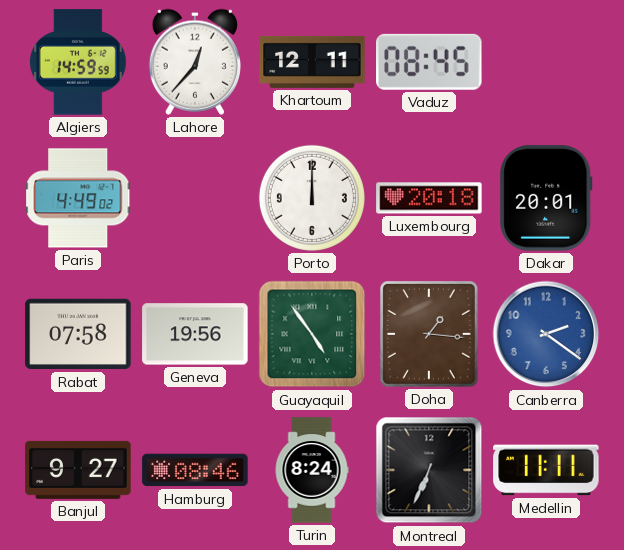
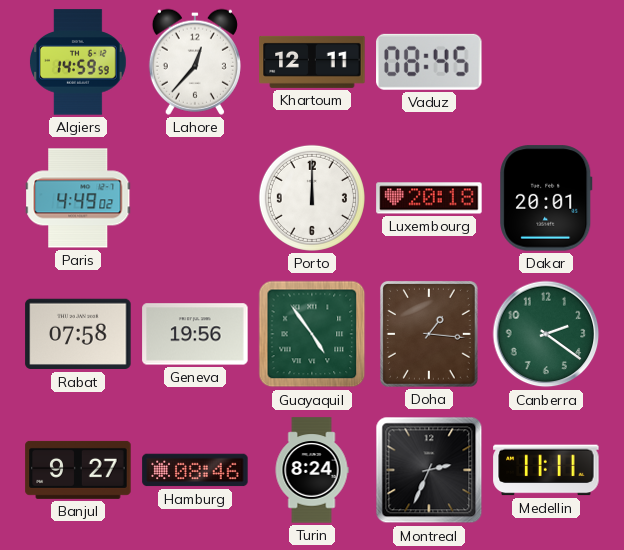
Canberra dial: blue -> green (546, 334)
Montreal: 6:34 -> 2:34 (429, 470)
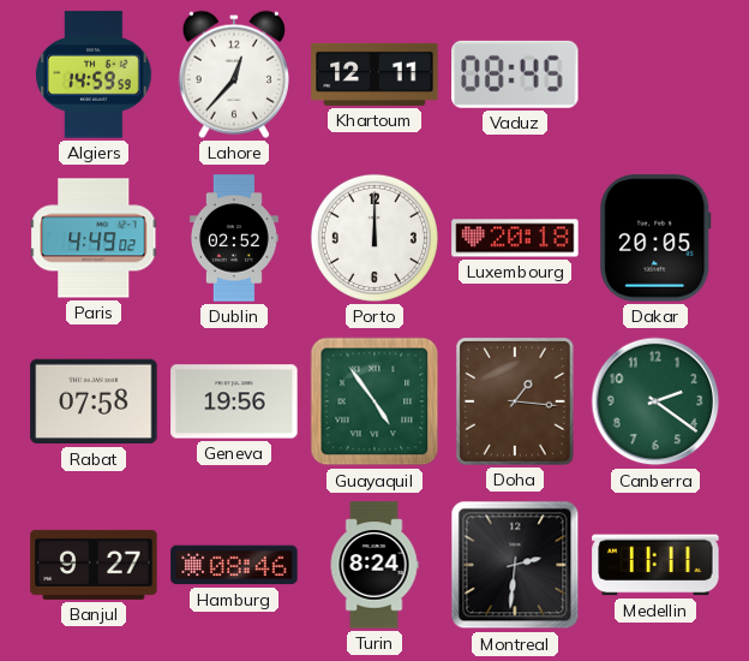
Dublin: none -> 02:52 (234, 238)
Dakar: 20:01 -> 20:05 (655, 238)
Montreal: 2:34 -> 2:31 (515, 565)
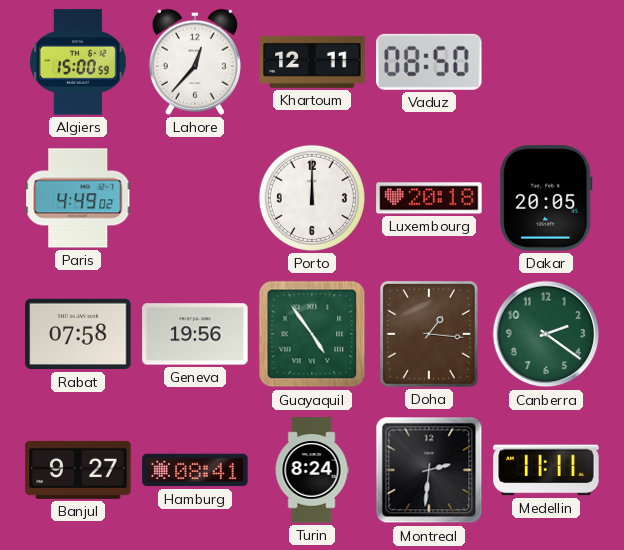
Algiers: 14:59 -> 15:00 (78, 62)
Vaduz: 08:45 -> 08:50 (429, 62)
Dublin: 02:52 -> none (234, 238)
Hamburg: 08:46 -> 08:41 (195, 470)
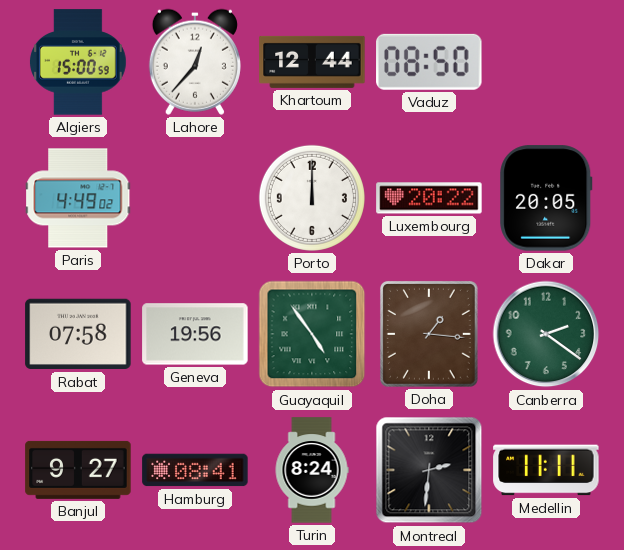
Khartoum: 12:11 -> 12:44 (312, 62)
Luxembourg: 20:18 -> 20:22 (429, 198)
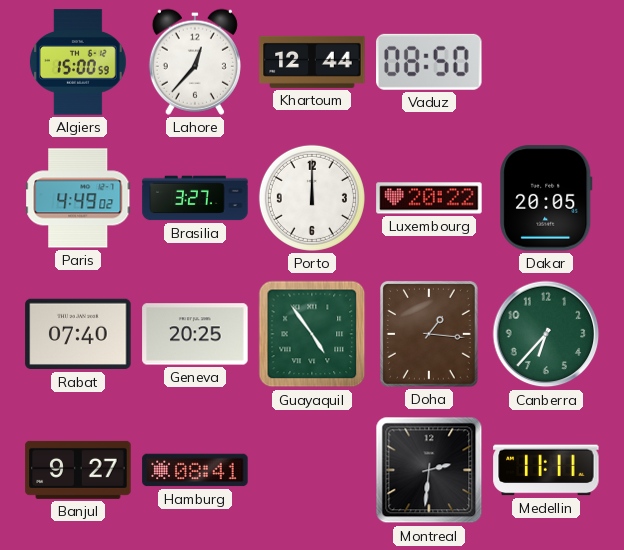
Brasilia: none -> 3:27 (195, 198)
Rabat: 07:58 -> 07:40 (78, 334)
Geneva: 19:56 -> 20:25 (195, 334)
Canberra: 2:21 -> 6:37 (546, 334)
Turin: 8:24 -> none (312, 470)
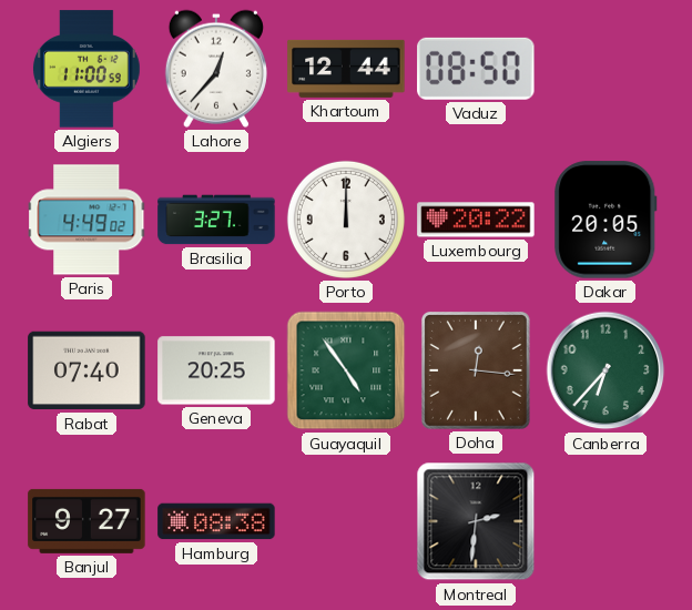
Algiers: 15:00 -> 11:00 (86, 69)
Doha: 1:16 -> 12:16 (476, 370)
Hamburg: 08:41 -> 08:38 (216, 521)
Medellin: 11:11 -> none (546, 470)
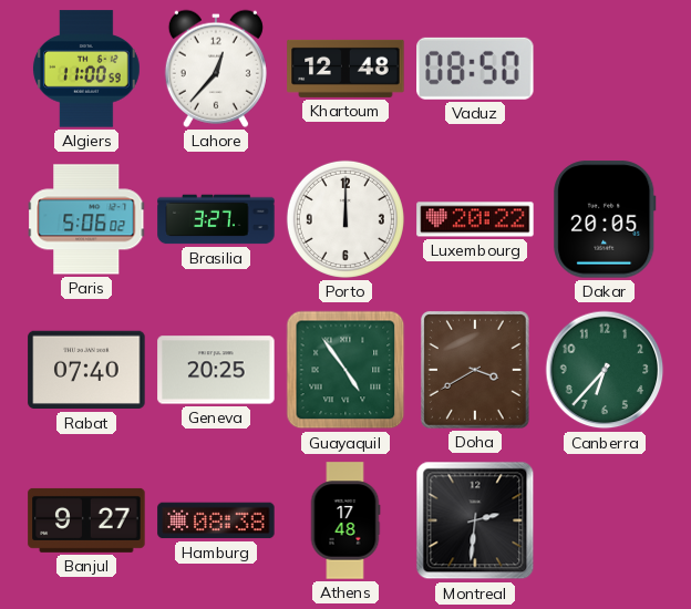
Khartoum: 12:44 -> 12:48 (345, 69)
Paris: 4:49 -> 5:06 (86, 219)
Doha: 12:16 -> 3:40 (475, 370)
Athens: none -> 17:48 (345, 520)
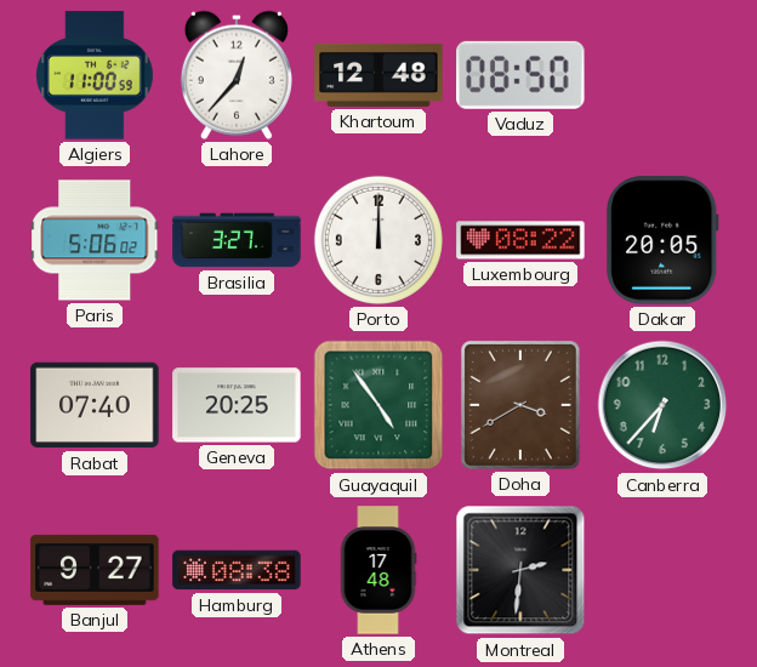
Luxembourg: 20:22 -> 08:22 (520, 240)
